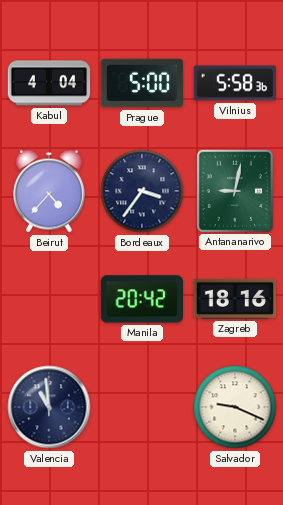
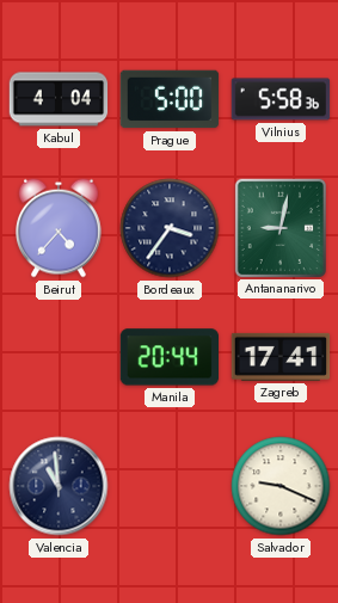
Manila: 20:42 -> 20:44 (168, 357)
Zagreb: 18:16 -> 17:41 (281, 357)
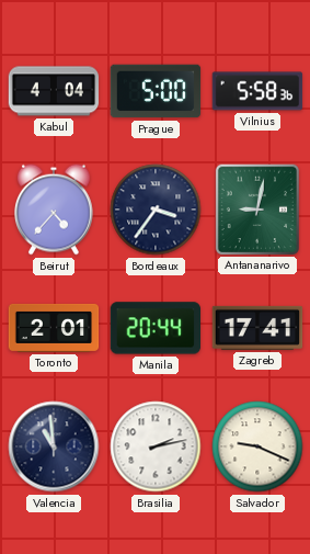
Toronto: none -> 2:01 (54, 328)
Brasilia: none -> 2:13 (156, 446)
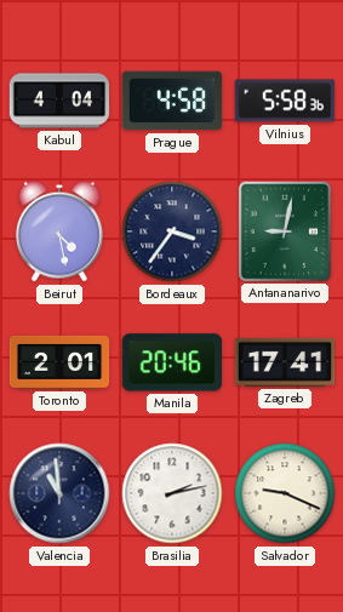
Prague: 5:00 -> 4:58 (172, 101)
Beirut: 4:37 -> 4:28 (61, 231)
Manila: 20:44 -> 20:46 (171, 362)
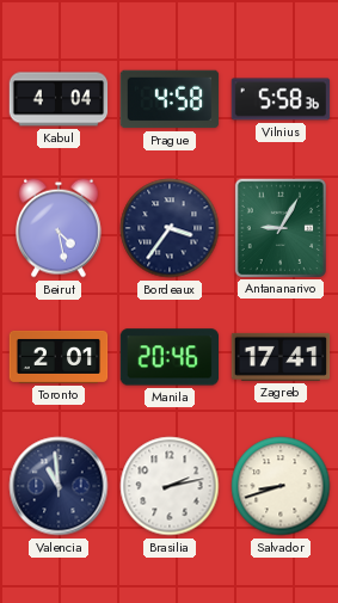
Antananarivo: 9:02 -> 9:05 (279, 227)
Salvador: 9:19 -> 8:42 (281, 486)
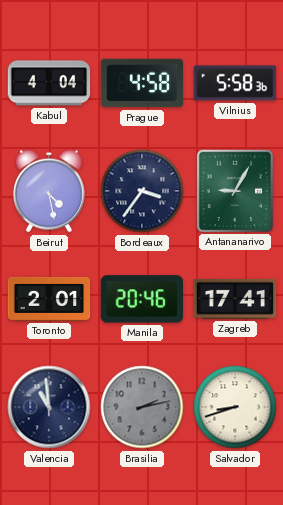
Brasilia dial: white -> grey (142, 407)
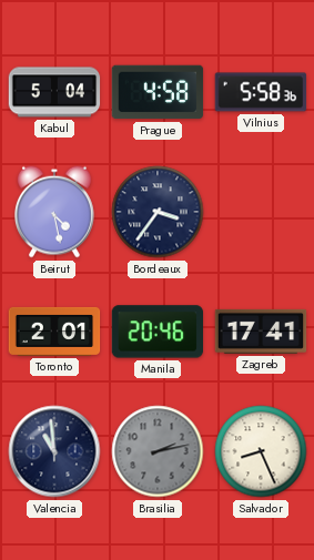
Kabul: 4:04 -> 5:04 (54, 92)
Antananarivo: 9:05 -> none (234, 190)
Salvador: 8:42 -> 8:26 (261, 451)
